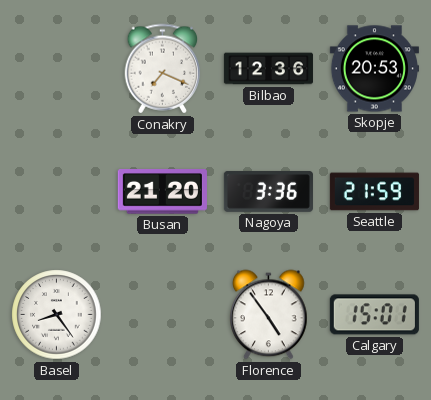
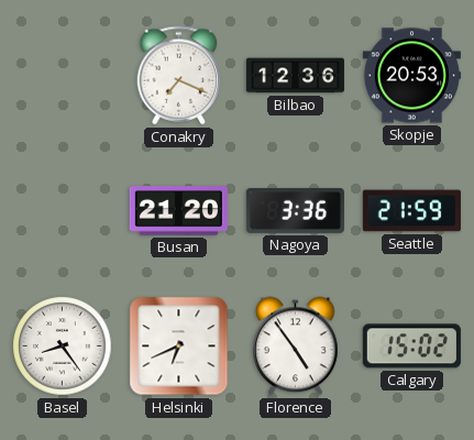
Helsinki: none -> 6:41 (179, 346)
Calgary: 15:01 -> 15:02 (411, 346)
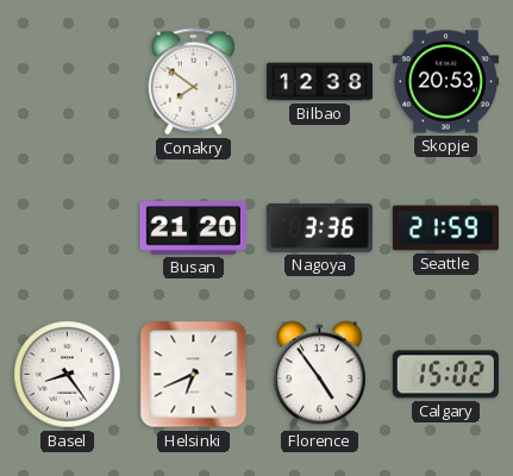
Conakry: 7:19 -> 7:51 (194, 82)
Bilbao: 12:36 -> 12:38 (319, 82)
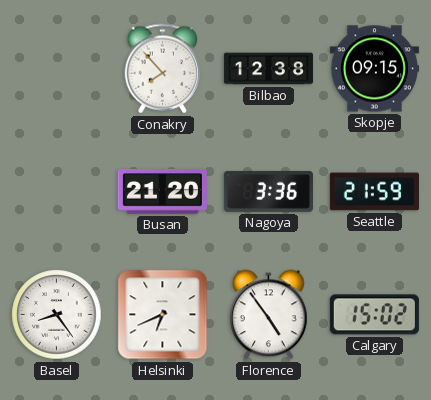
Conakry: 7:51 -> 7:53 (163, 69)
Skopje: 20:53 -> 09:15 (374, 69)
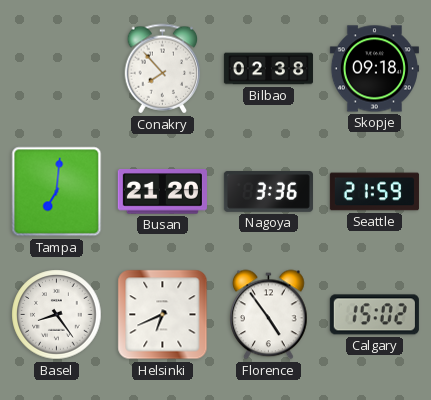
Bilbao: 12:38 -> 02:38 (268, 69)
Skopje: 09:15 -> 09:18 (374, 69)
Tampa: none -> 7:01 (57, 192)
